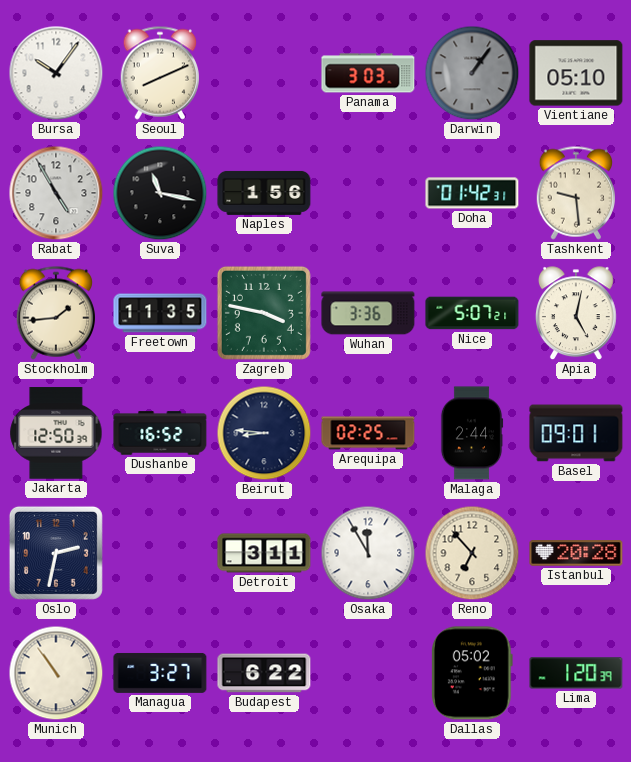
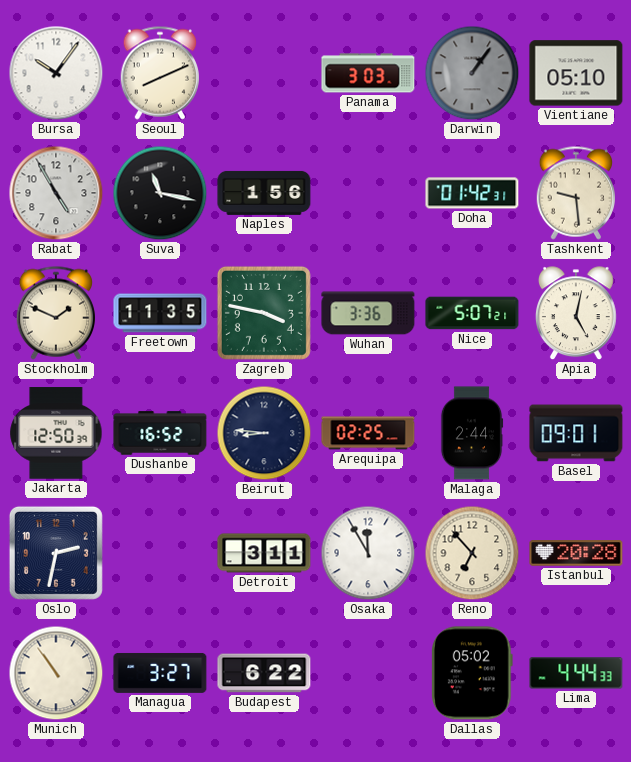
Stockholm: 1:44 -> 1:49 (55, 313)
Lima: 1:20 -> 4:44 (576, 673)
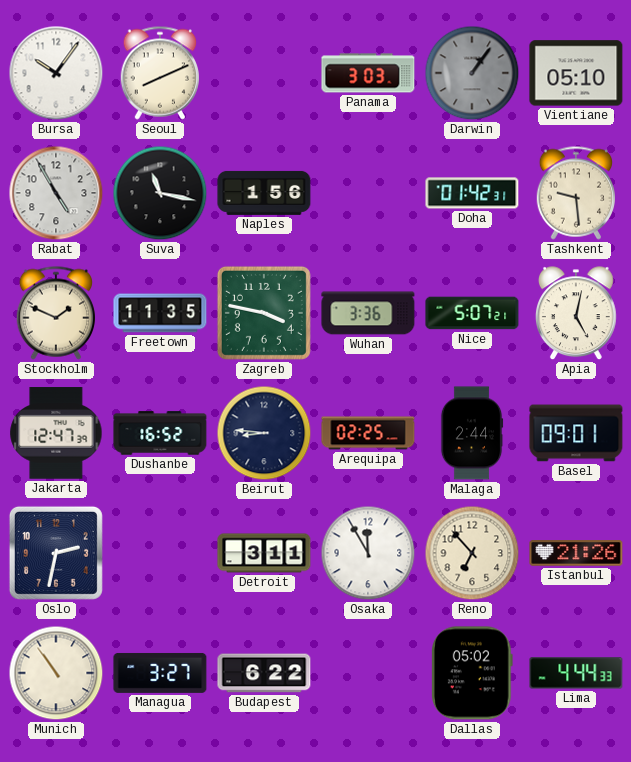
Jakarta: 12:50 -> 12:47 (56, 433)
Istanbul: 20:28 -> 21:26 (576, 553)
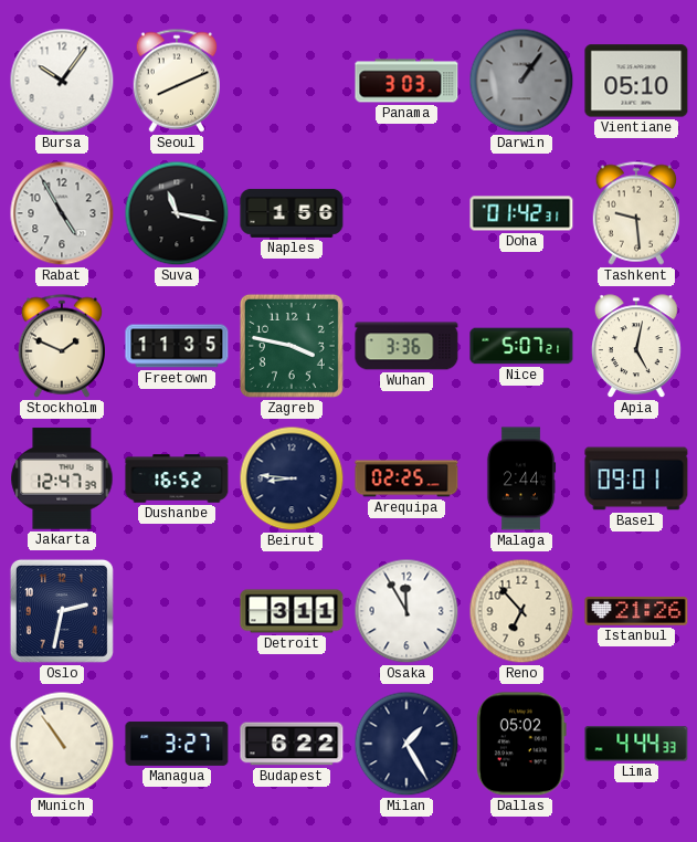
Milan: none -> 1:25 (406, 744)
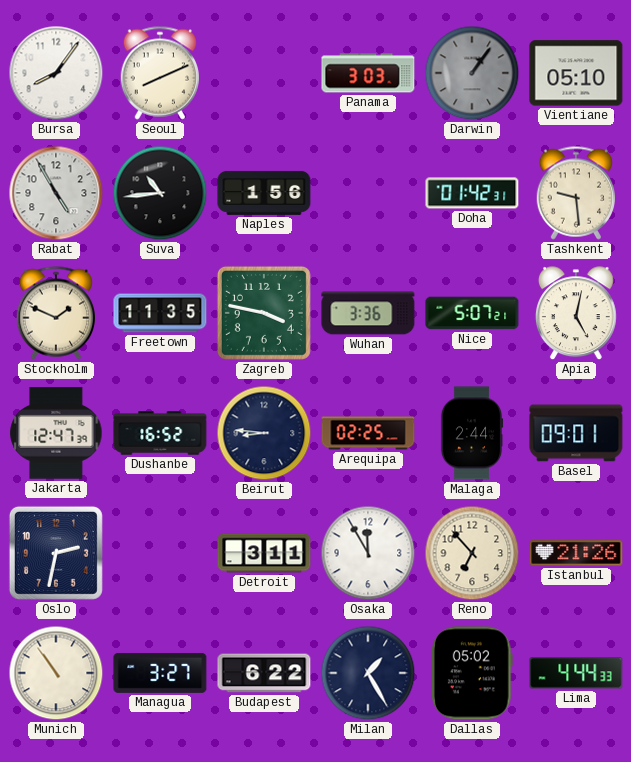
Bursa: 10:06 -> 8:06 (56, 73)
Suva: 11:17 -> 10:44 (160, 193)
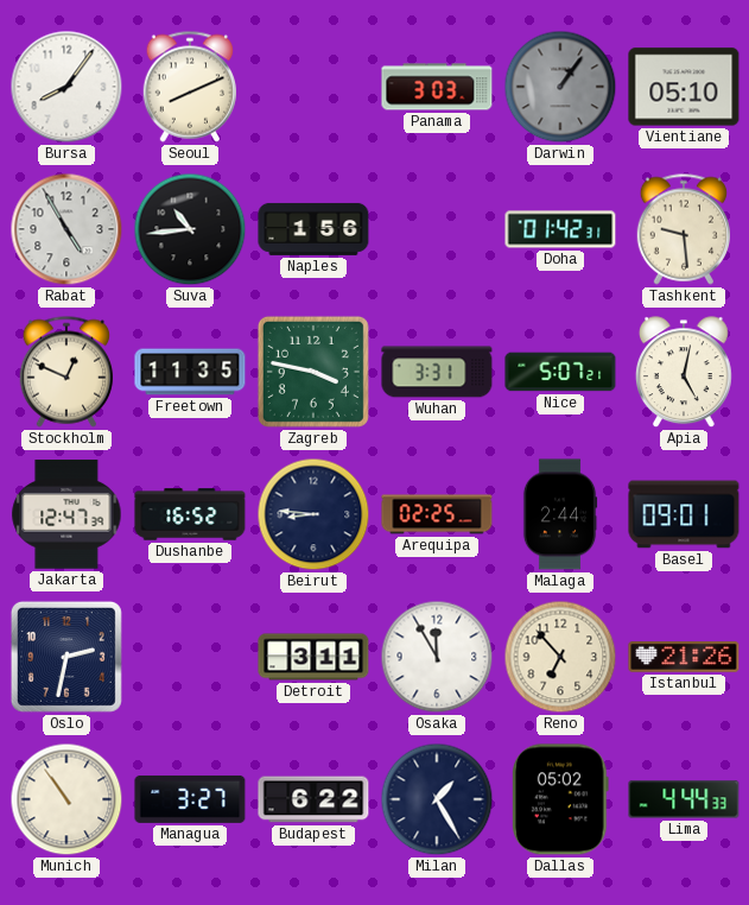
Stockholm: 1:49 -> 12:49 (65, 372)
Wuhan: 3:36 -> 3:31 (437, 372)
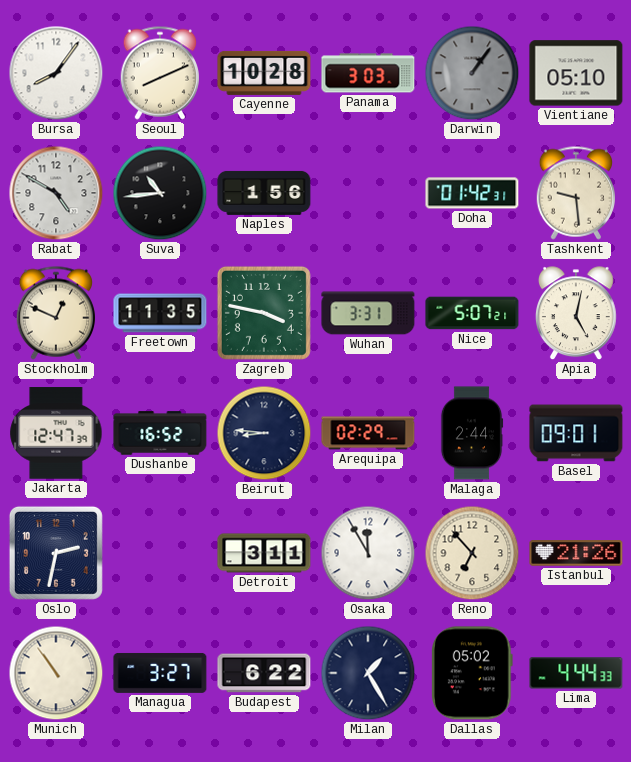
Cayenne: none -> 10:28 (264, 73)
Rabat: 4:55 -> 4:50 (56, 193)
Arequipa: 02:25 -> 02:29 (368, 433)
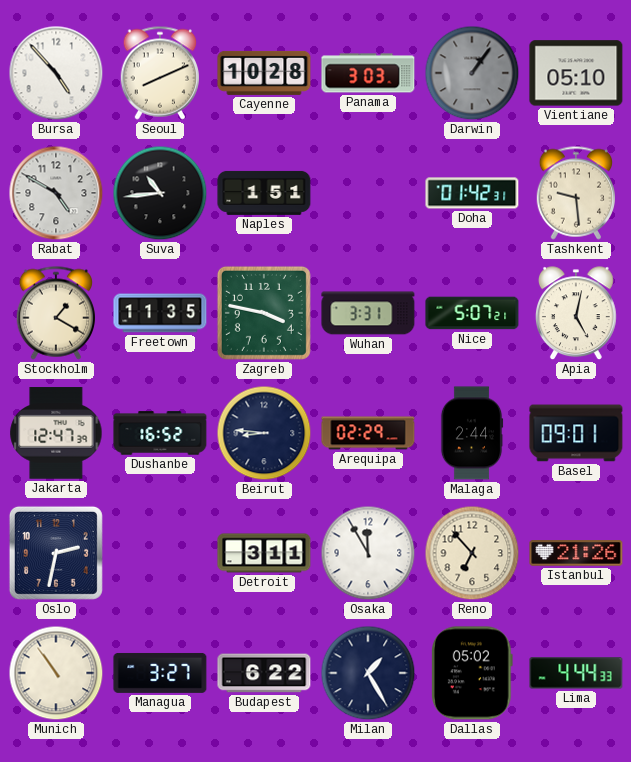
Bursa: 8:06 -> 4:53 (56, 73)
Naples: 1:56 -> 1:51 (264, 193)
Stockholm: 12:49 -> 1:20 (55, 313)
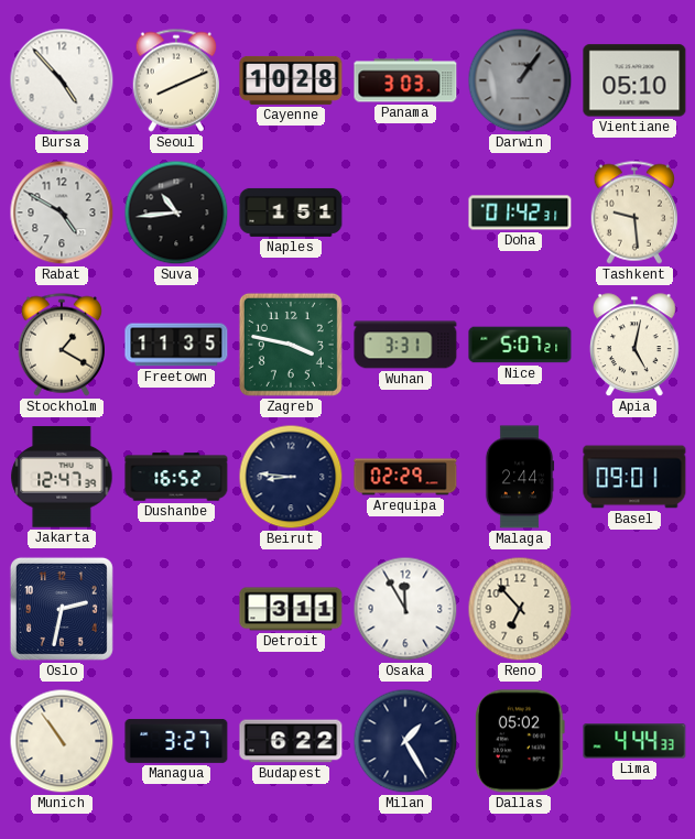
Istanbul: 21:26 -> none (576, 553)
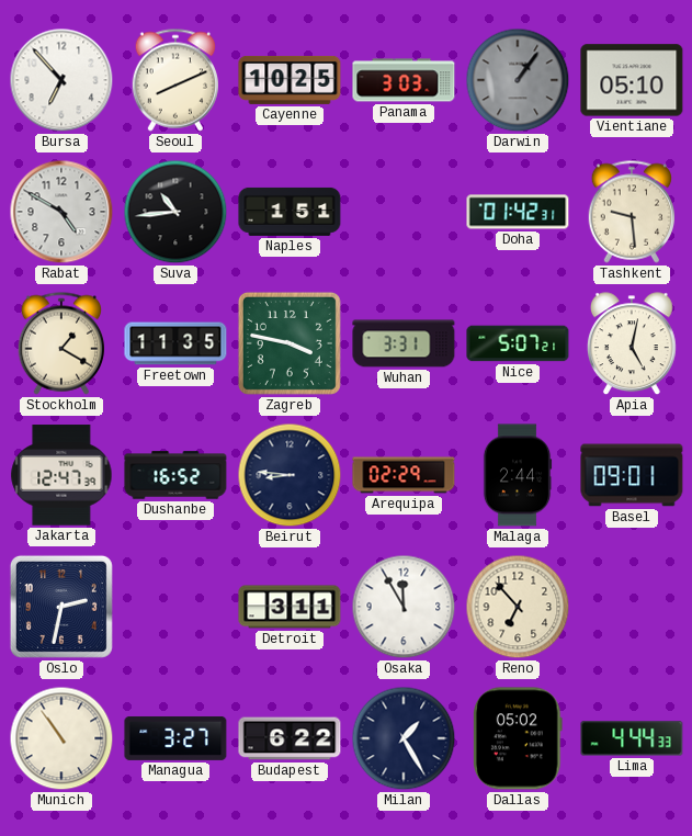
Bursa: 4:53 -> 6:53 (61, 80)
Cayenne: 10:28 -> 10:25 (290, 80)
